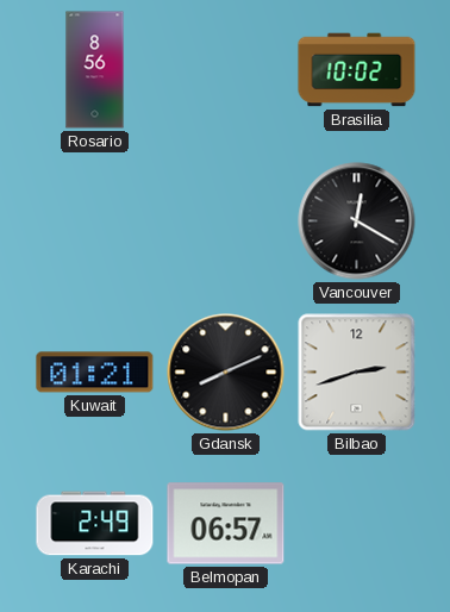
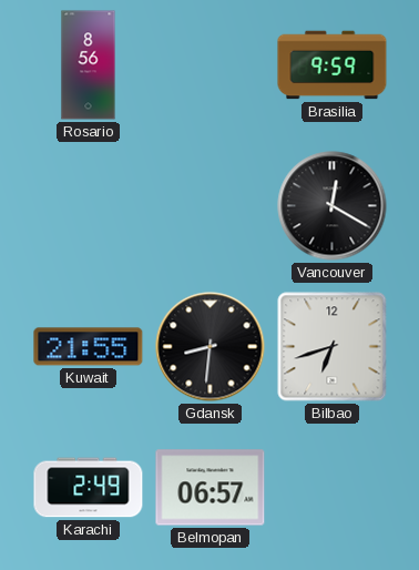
Brasilia: 10:02 -> 9:59 (333, 65)
Kuwait: 01:21 -> 21:55 (89, 347)
Gdansk: 8:11 -> 8:31 (211, 347)
Bilbao: 2:42 -> 6:42 (333, 347)
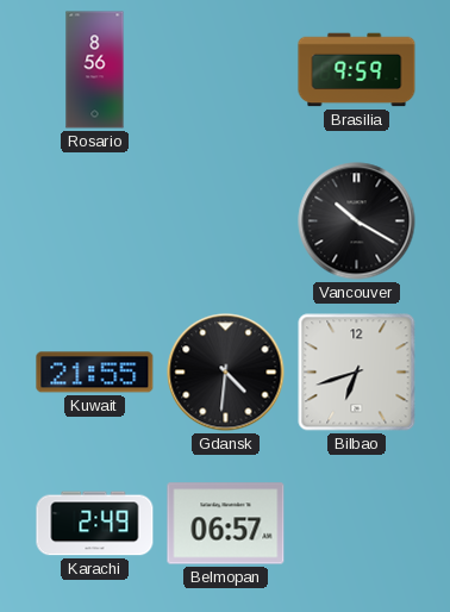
Vancouver: 12:20 -> 10:20 (357, 221)
Gdansk: 8:31 -> 4:31 (226, 373)
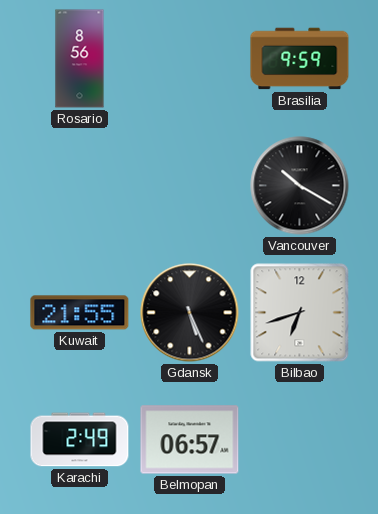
Gdansk: 4:31 -> 5:26 (190, 313)
